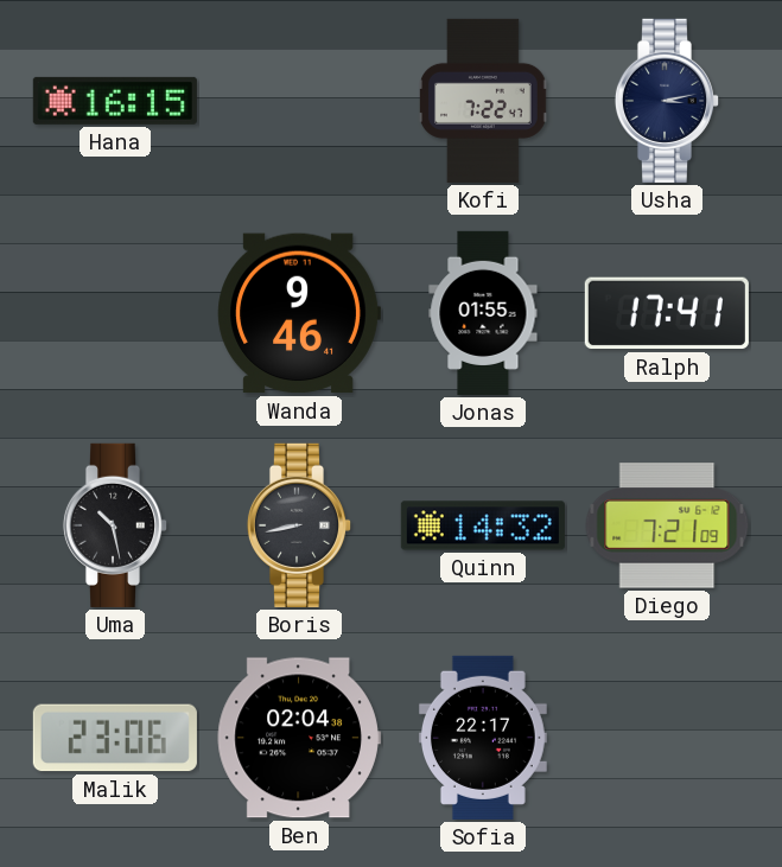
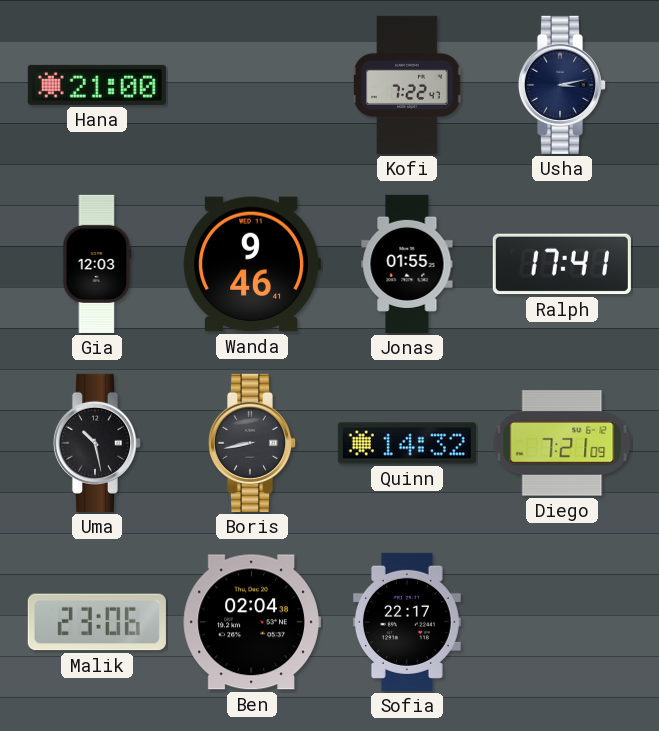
Hana: 16:15 -> 21:00 (97, 85)
Gia: none -> 12:03 (97, 264)
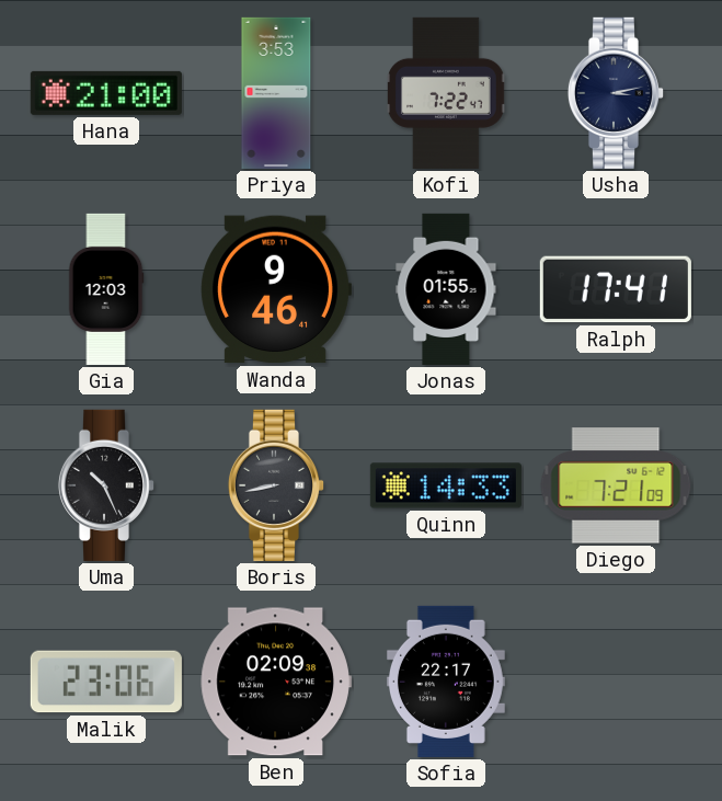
Priya: none -> 3:53 (276, 93)
Uma: 10:28 -> 10:26 (106, 485)
Quinn: 14:32 -> 14:33 (446, 485)
Ben: 02:04 -> 02:09 (276, 682)
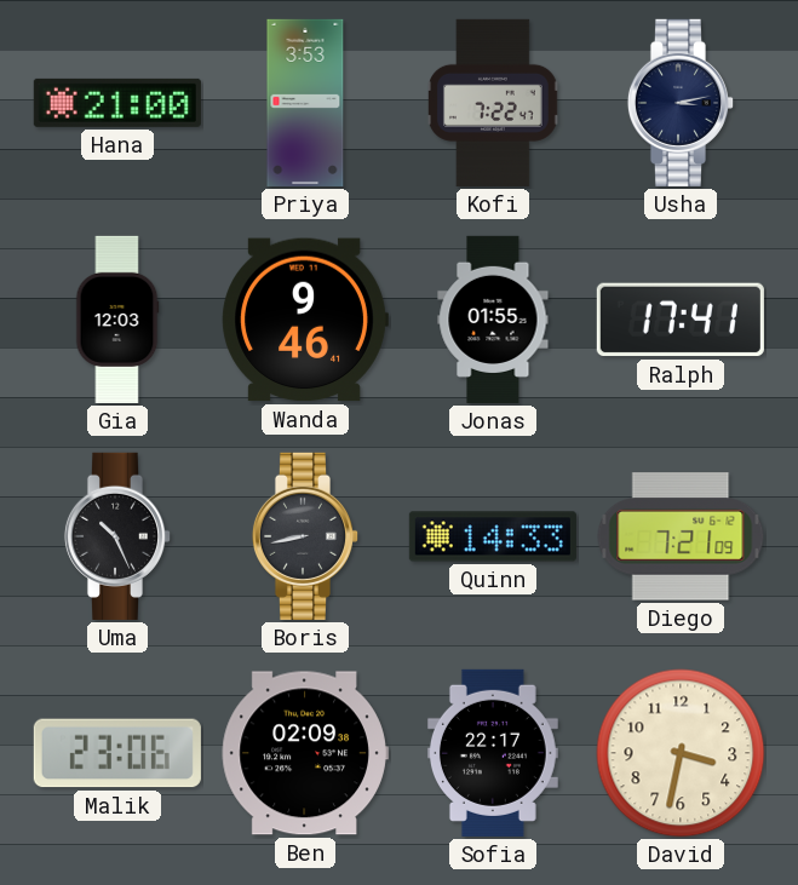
David: none -> 3:32 (681, 753)
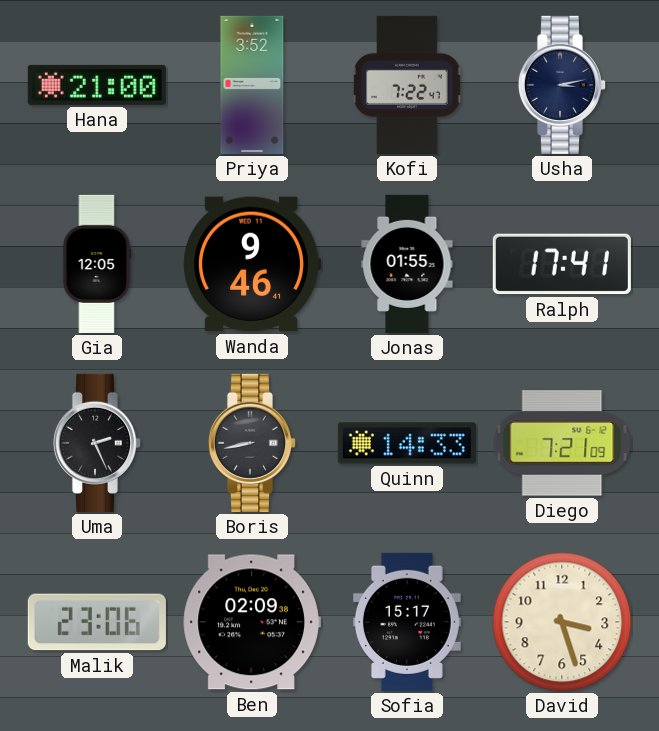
Priya: 3:53 -> 3:52 (252, 85)
Gia: 12:03 -> 12:05 (97, 264)
Uma: 10:26 -> 2:26 (97, 443)
Sofia: 22:17 -> 15:17 (407, 622)
David: 3:32 -> 3:27 (562, 622)
